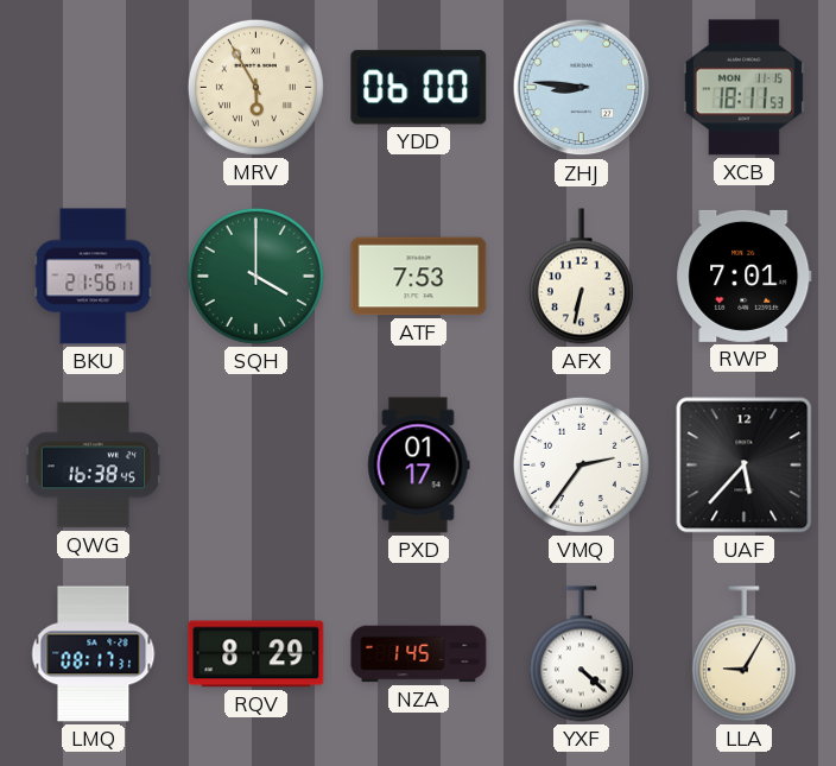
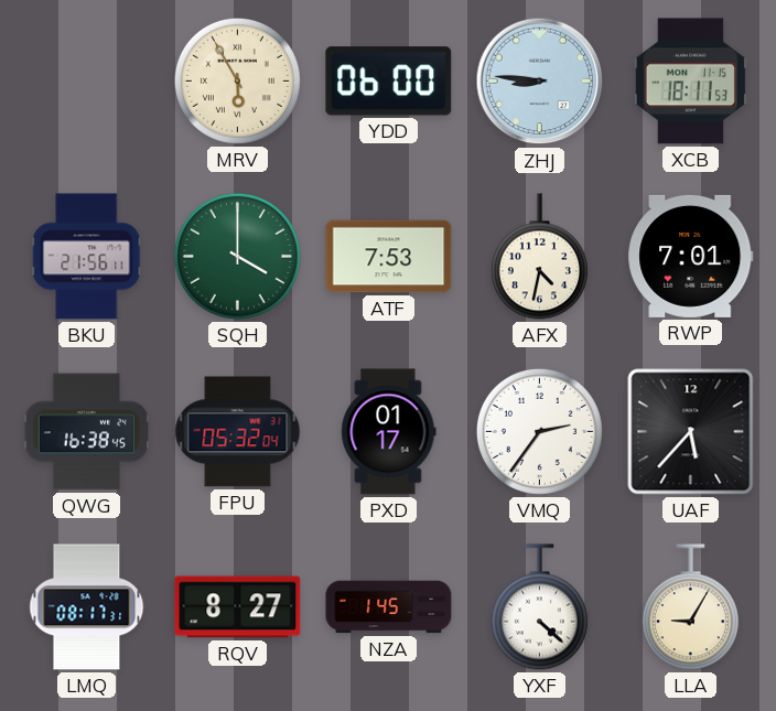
AFX: 6:32 -> 4:32 (539, 257)
FPU: none -> 05:32 (238, 432)
RQV: 8:29 -> 8:27 (238, 607)
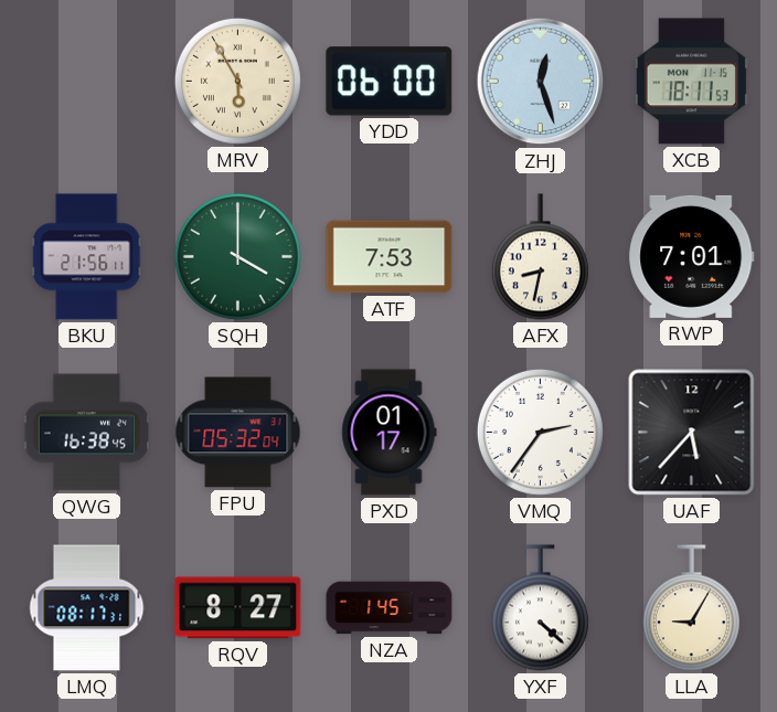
ZHJ: 8:46 -> 12:27 (541, 82)
AFX: 4:32 -> 8:32 (540, 257)
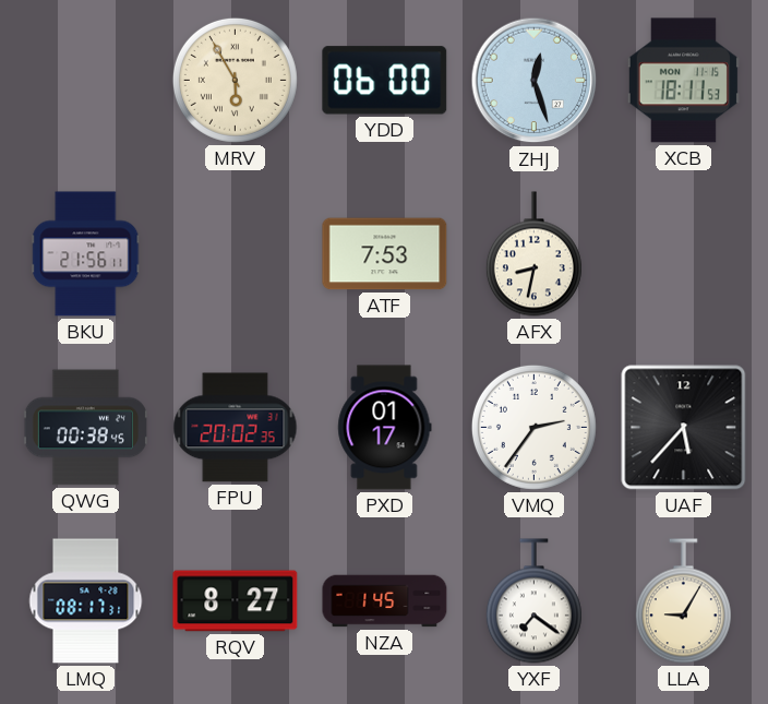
SQH: 4:00 -> none (237, 256)
RWP: 7:01 -> none (692, 256)
QWG: 16:38 -> 00:38 (85, 428)
FPU: 05:32 -> 20:02 (236, 428)
YXF: 4:22 -> 7:21 (533, 601)
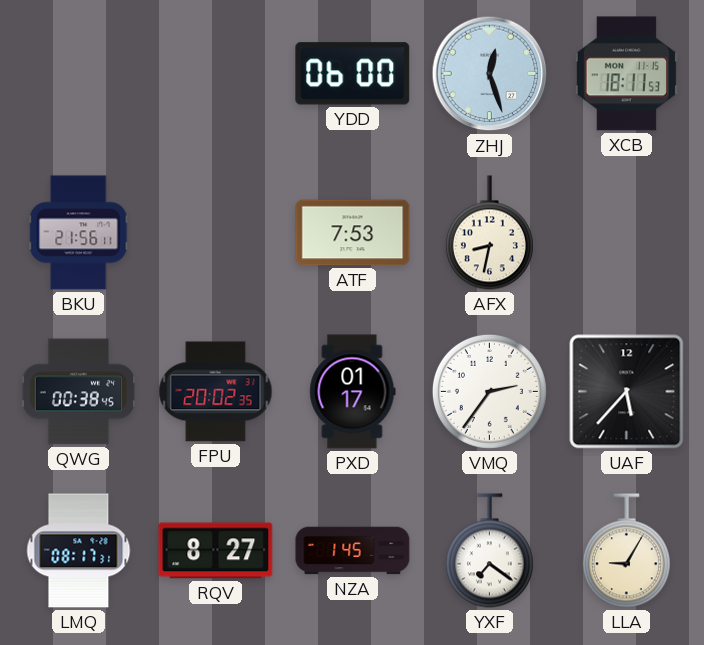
MRV: 5:55 -> none (235, 80)
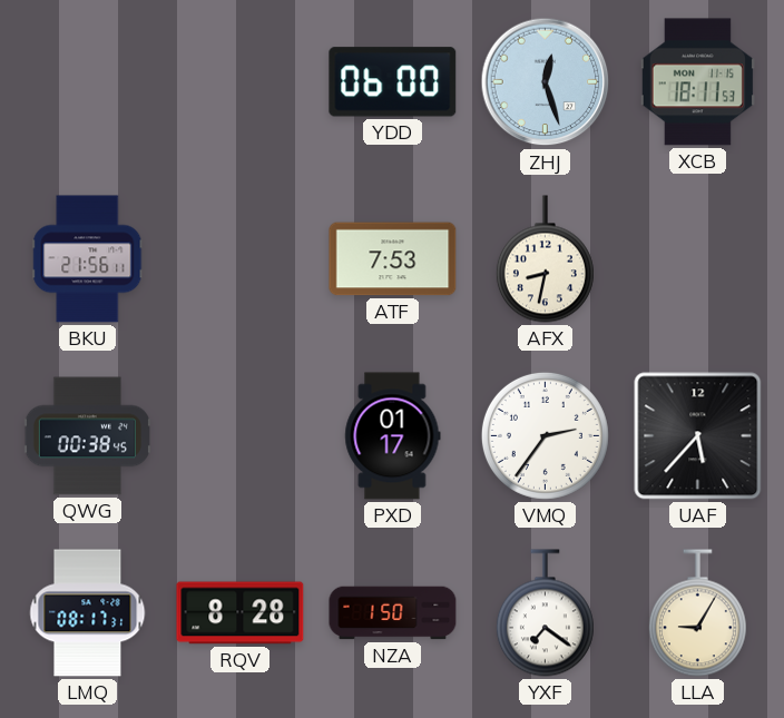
FPU: 20:02 -> none (216, 392)
RQV: 8:27 -> 8:28 (241, 613)
NZA: 1:45 -> 1:50 (393, 613)
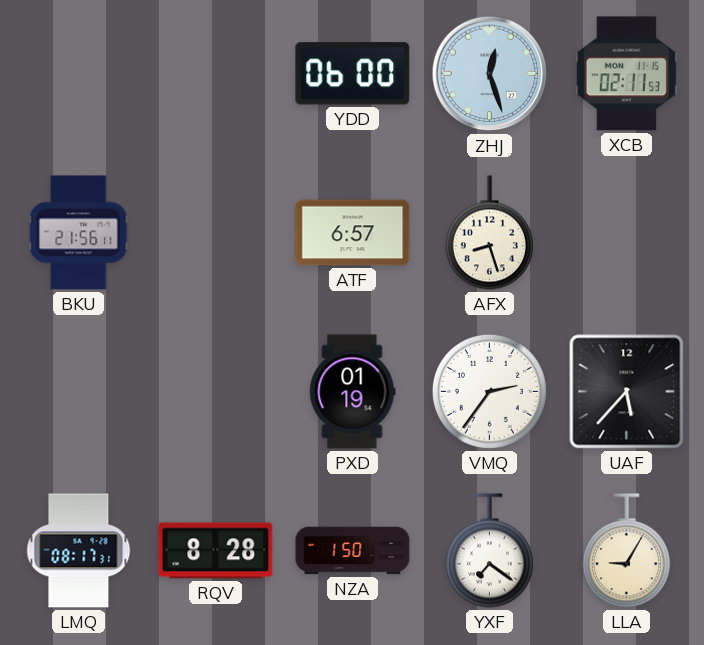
XCB: 18:11 -> 02:11 (626, 74)
ATF: 7:53 -> 6:57 (353, 233)
AFX: 8:32 -> 8:27 (489, 233)
QWG: 00:38 -> none (87, 436)
PXD: 01:17 -> 01:19 (353, 392)
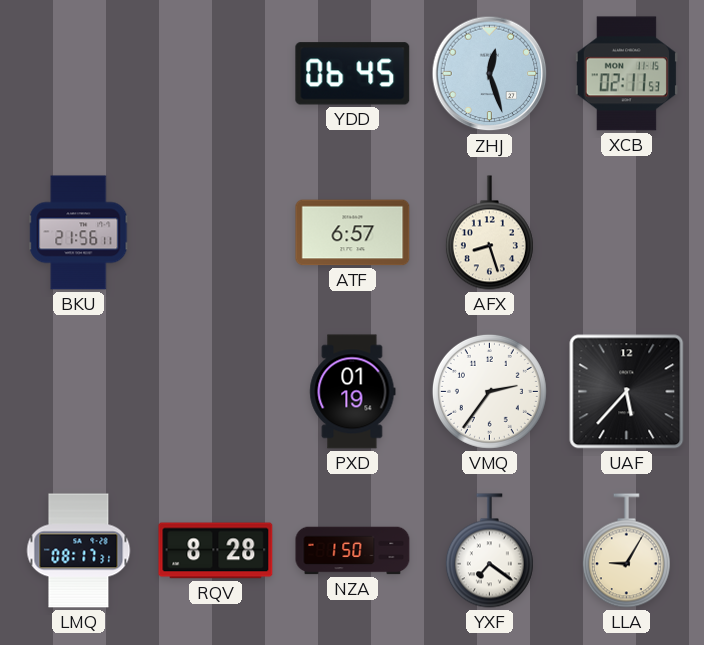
YDD: 06:00 -> 06:45 (353, 74)
